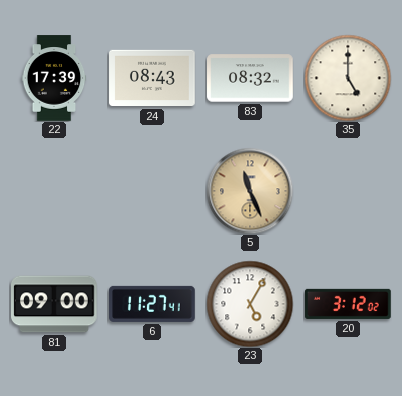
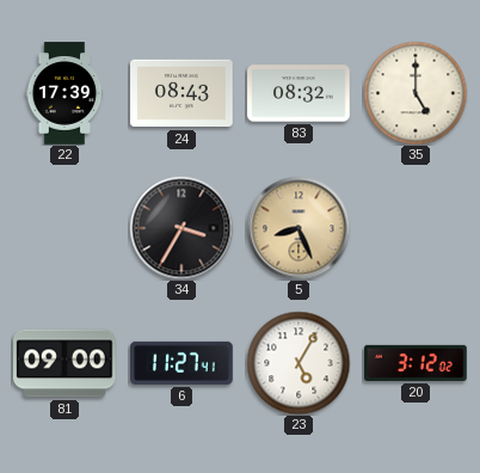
34: none -> 3:35 (181, 228)
5: 11:26 -> 8:26 (299, 228)
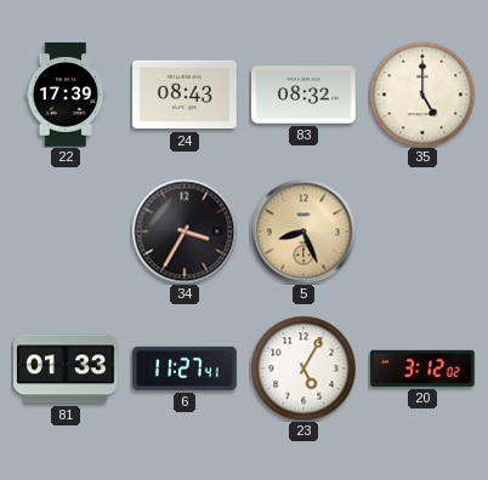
81: 09:00 -> 01:33 (66, 368)
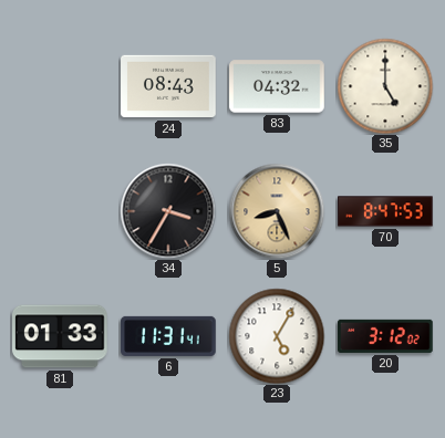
22: 17:39 -> none (66, 95)
83: 08:32 -> 04:32 (277, 86)
70: none -> 8:47 (385, 211)
6: 11:27 -> 11:31 (168, 336)
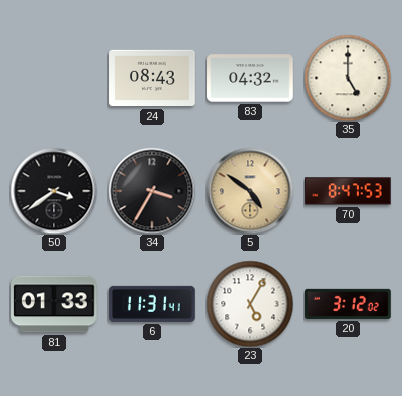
50: none -> 3:39 (54, 191)
5: 8:26 -> 4:51 (250, 191)
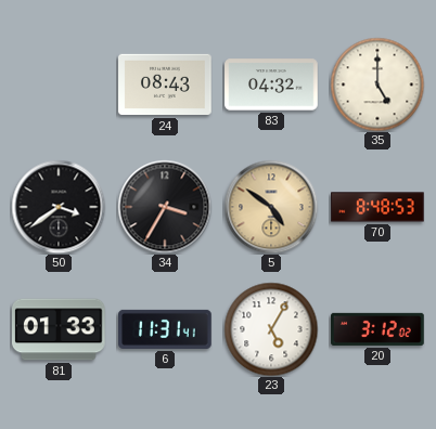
70: 8:47 -> 8:48 (377, 207)
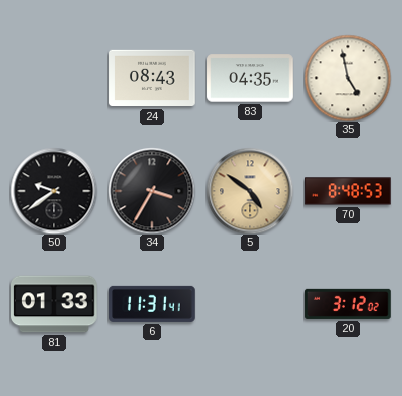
83: 04:32 -> 04:35 (250, 78)
35: 5:00 -> 4:58 (348, 78)
50: 3:39 -> 9:39 (54, 191)
23: 5:05 -> none (271, 329)
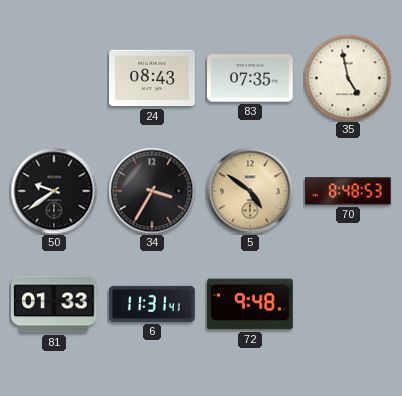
83: 04:35 -> 07:35 (250, 78)
72: none -> 9:48 (250, 304)
20: 3:12 -> none (348, 304)
